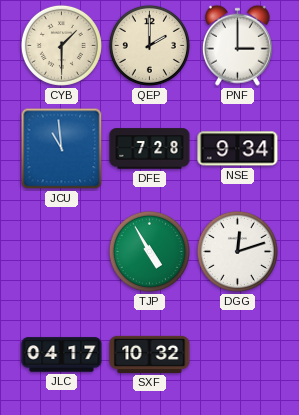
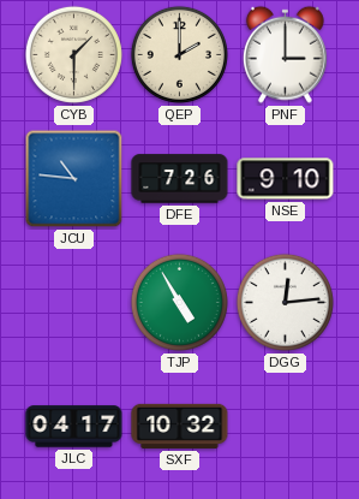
JCU: 10:59 -> 10:46 (74, 179)
DFE: 7:28 -> 7:26 (180, 179)
NSE: 9:34 -> 9:10 (286, 179)
DGG: 12:12 -> 12:14 (285, 302)
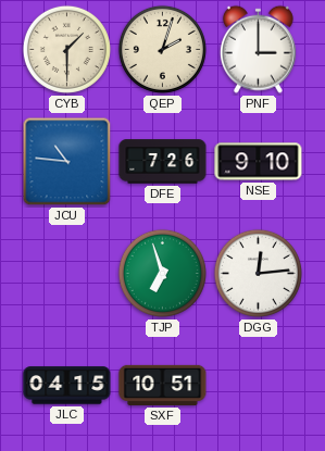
QEP: 2:00 -> 2:03 (162, 49)
TJP: 4:55 -> 6:57 (162, 273)
JLC: 04:17 -> 04:15 (67, 386)
SXF: 10:32 -> 10:51 (163, 385)
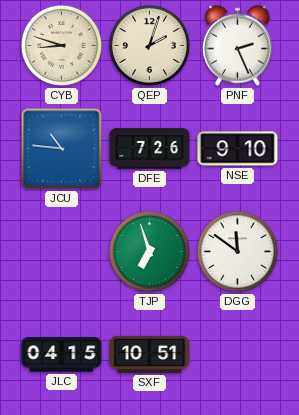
CYB: 1:30 -> 8:48 (61, 45)
PNF: 3:00 -> 2:26 (237, 45)
DGG: 12:14 -> 11:51 (237, 251)
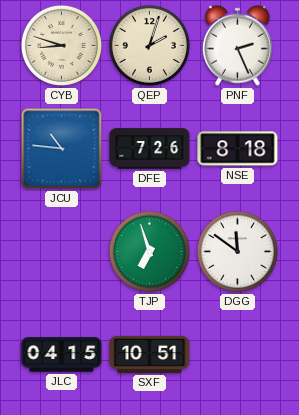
NSE: 9:10 -> 8:18 (238, 149)
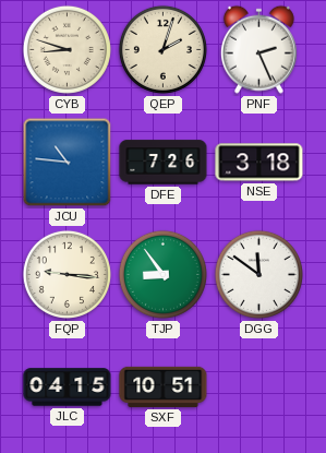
NSE: 8:18 -> 3:18 (259, 163)
FQP: none -> 9:16 (67, 274)
TJP: 6:57 -> 8:54 (162, 274)
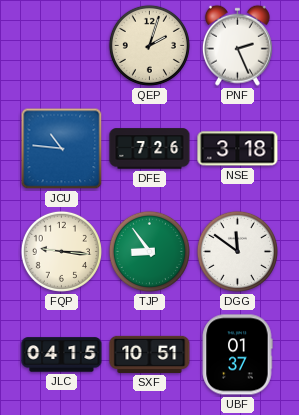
CYB: 8:48 -> none (67, 49)
UBF: none -> 01:37 (237, 355)
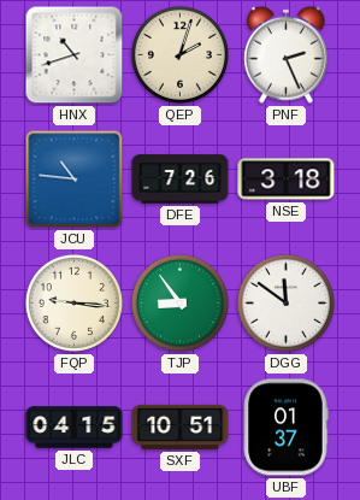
HNX: none -> 10:42 (75, 55)
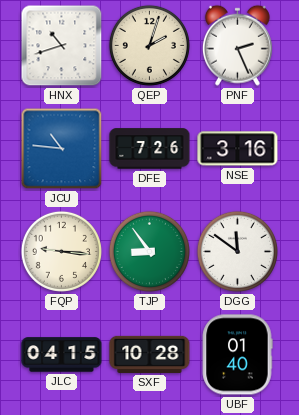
NSE: 3:18 -> 3:16 (238, 149)
SXF: 10:51 -> 10:28 (150, 354)
UBF: 01:37 -> 01:40 (237, 355)
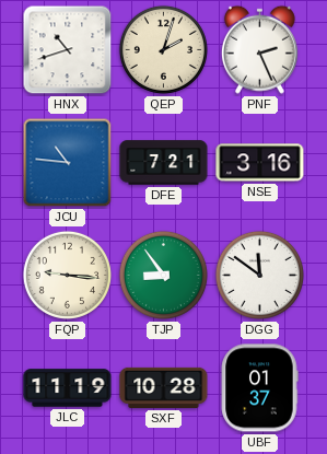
DFE: 7:26 -> 7:21 (164, 163)
JLC: 04:15 -> 11:19 (68, 388)
UBF: 01:40 -> 01:37 (259, 388)
